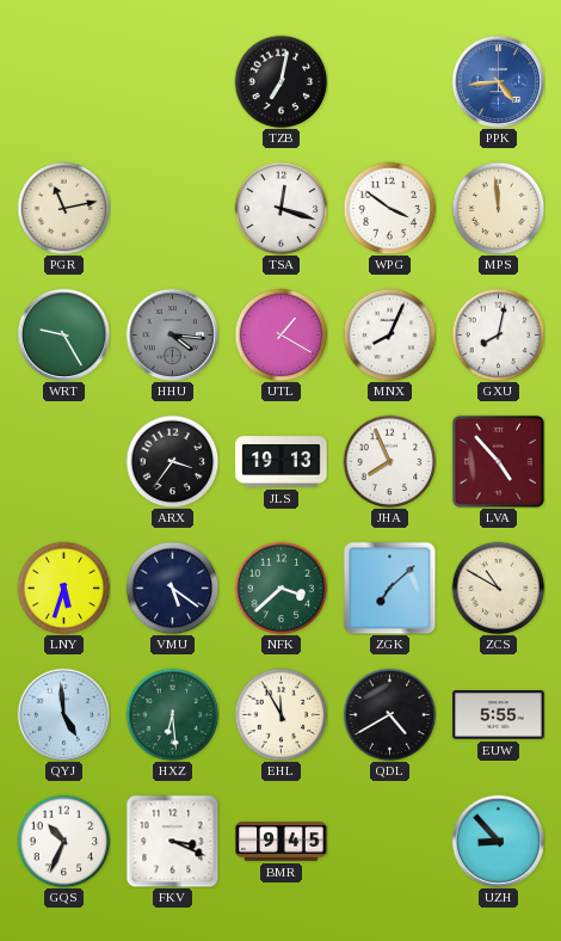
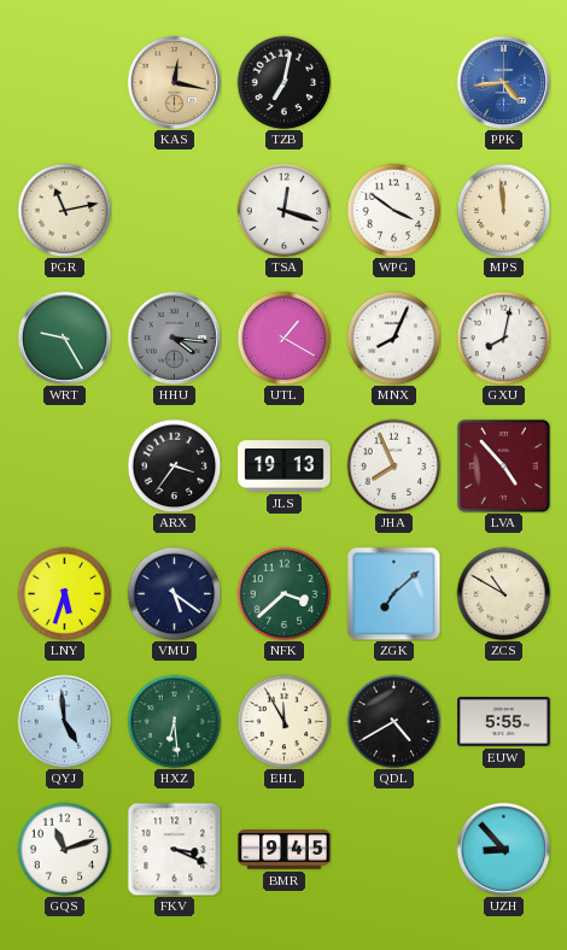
KAS: none -> 12:17 (174, 82)
GQS: 10:34 -> 11:12 (64, 849)
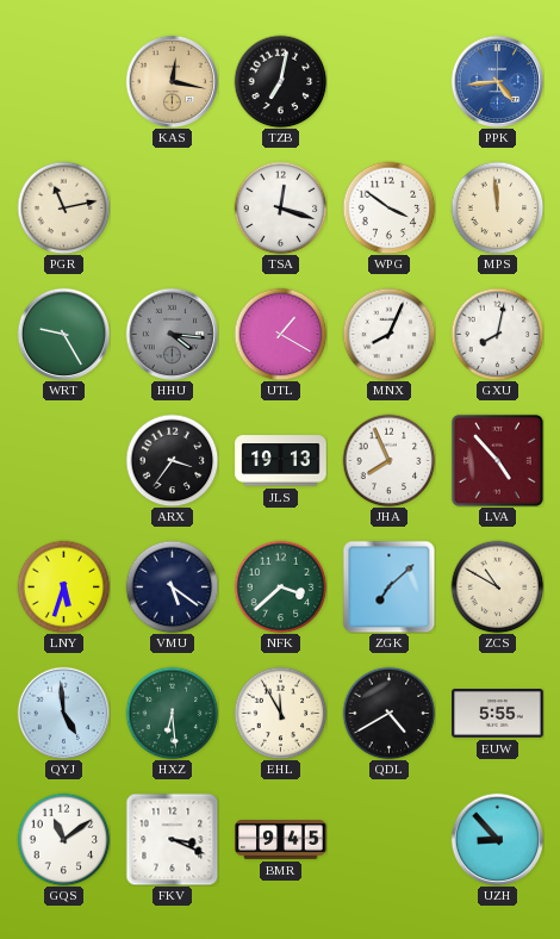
GQS: 11:12 -> 11:09 (63, 839)
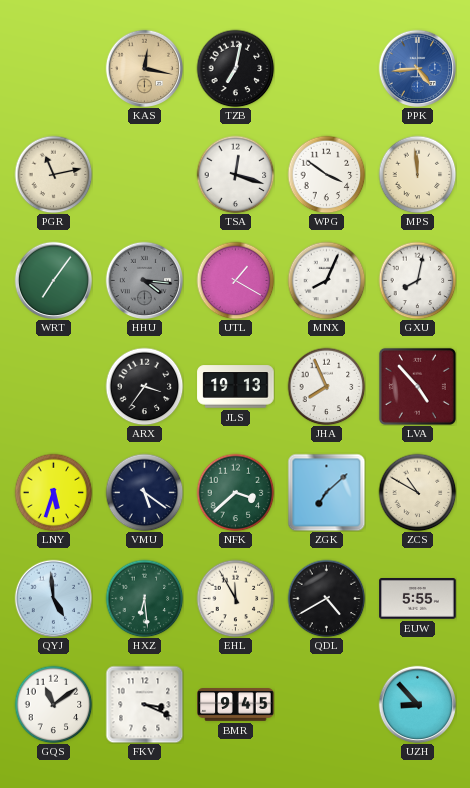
WRT: 9:25 -> 7:06 (53, 280)
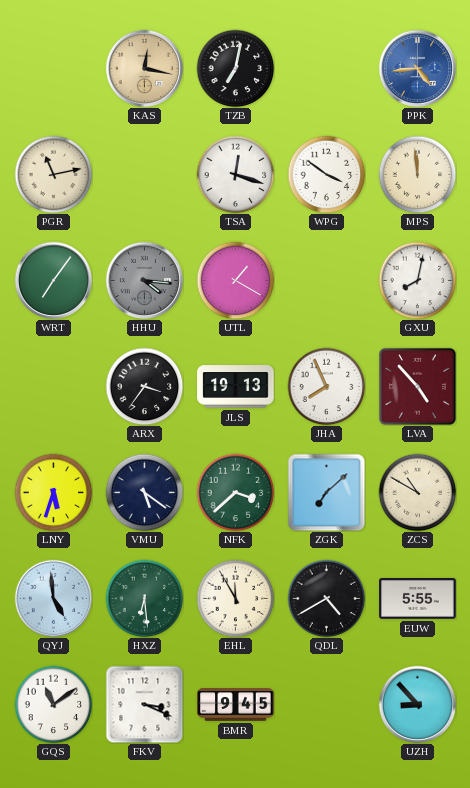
MNX: 8:04 -> none (326, 280)
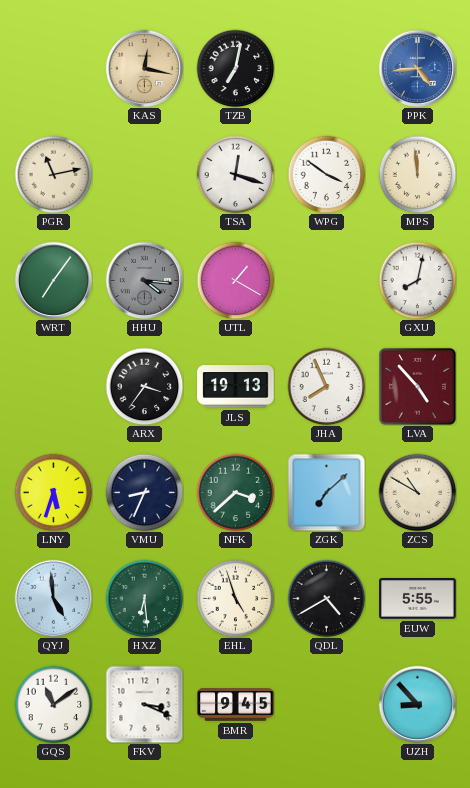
VMU: 5:21 -> 8:34 (144, 492)
EHL: 11:55 -> 4:57 (235, 598)
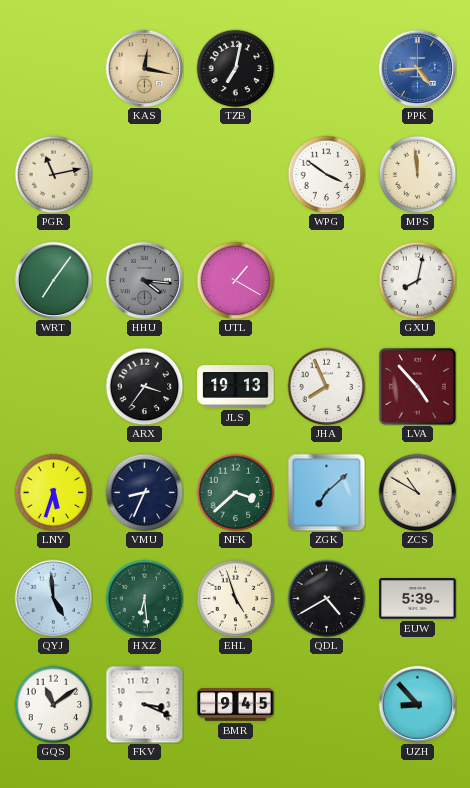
TSA: 12:18 -> none (235, 174)
EUW: 5:55 -> 5:39 (418, 599)
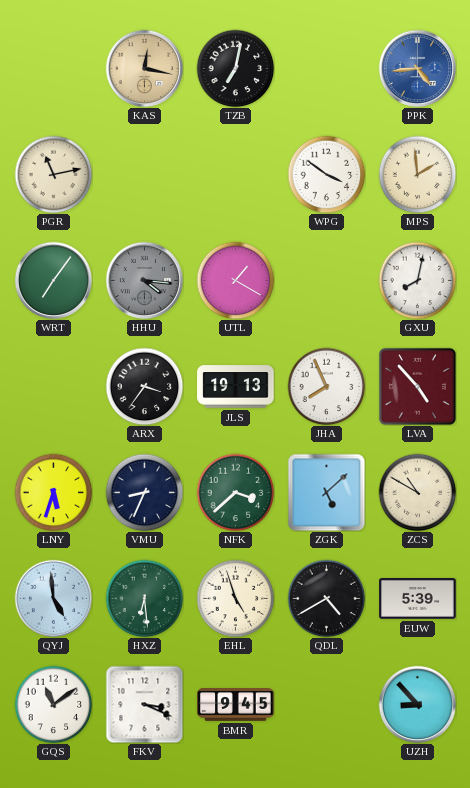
MPS: 11:59 -> 1:59 (417, 174)
ZGK: 7:08 -> 5:08 (326, 492)
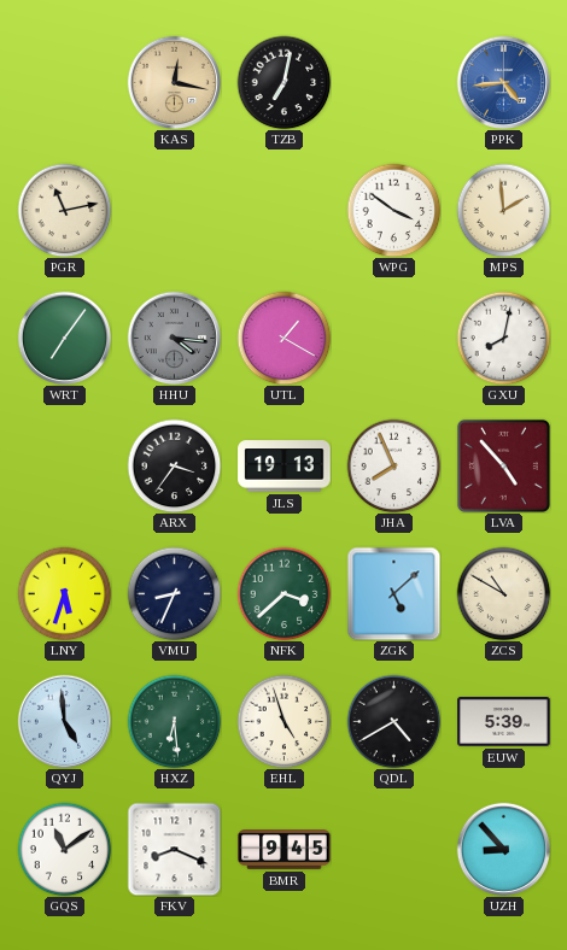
FKV: 3:19 -> 8:19 (174, 849)
